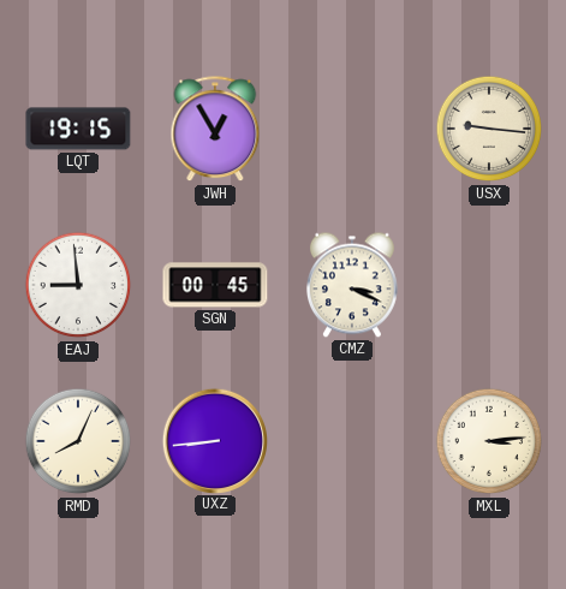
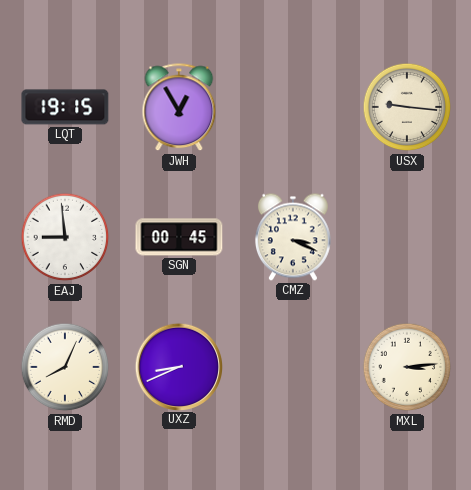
UXZ: 8:44 -> 8:41 (178, 366)
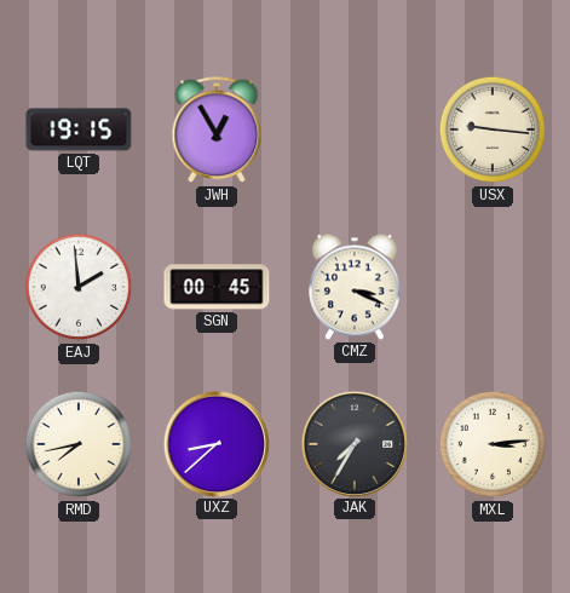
EAJ: 8:59 -> 1:59 (79, 287)
RMD: 8:04 -> 7:43 (79, 444)
UXZ: 8:41 -> 8:38 (215, 443)
JAK: none -> 7:35 (353, 443)
